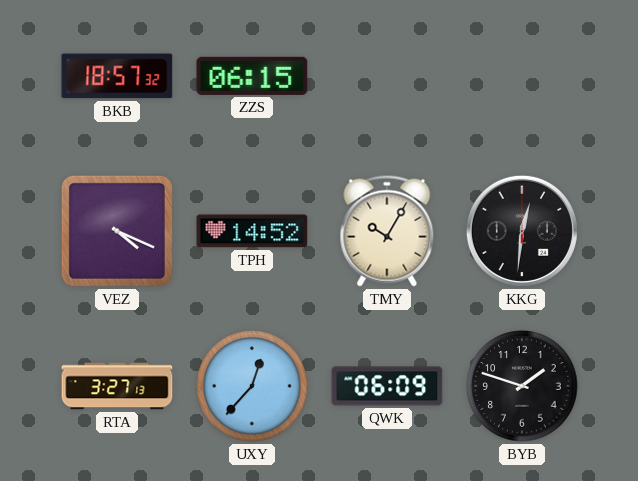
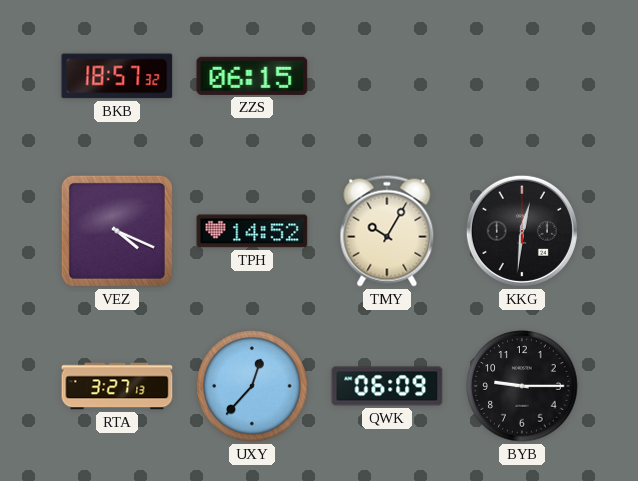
BYB: 1:48 -> 9:15 (522, 386)
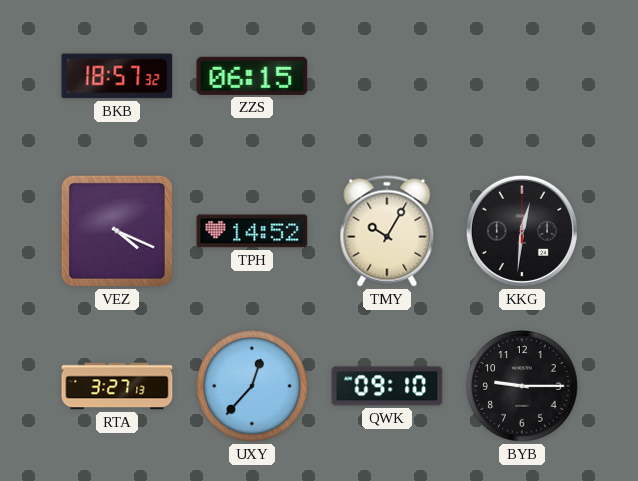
QWK: 06:09 -> 09:10 (387, 386)
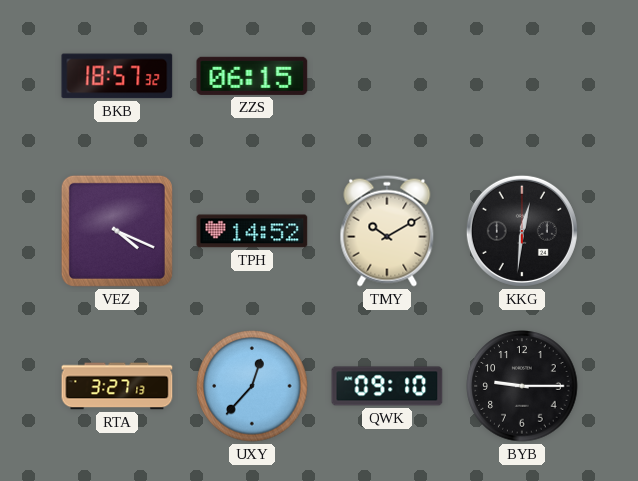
TMY: 10:05 -> 10:10 (387, 231)
